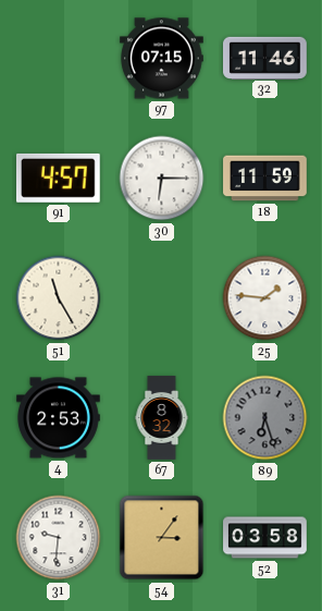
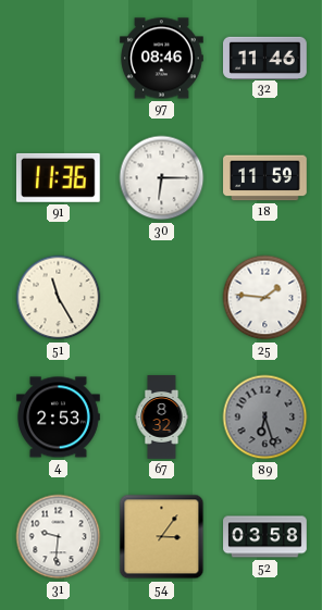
97: 07:15 -> 08:46 (162, 59)
91: 4:57 -> 11:36 (58, 177)
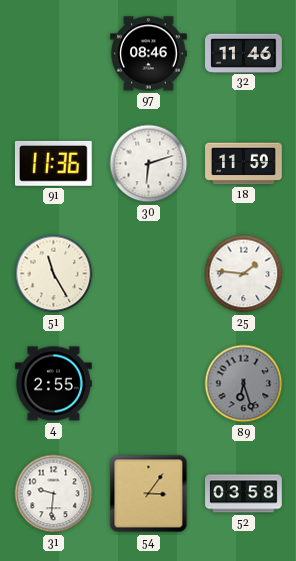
30: 6:15 -> 6:12 (149, 164)
4: 2:53 -> 2:55 (54, 384)
67: 8:32 -> none (162, 418)
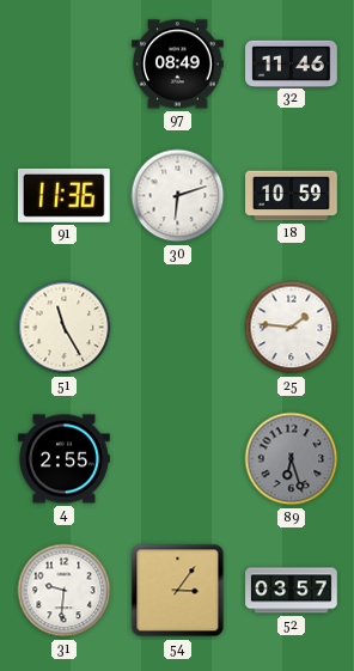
97: 08:46 -> 08:49 (178, 65)
18: 11:59 -> 10:59 (292, 196)
52: 03:58 -> 03:57 (292, 591)
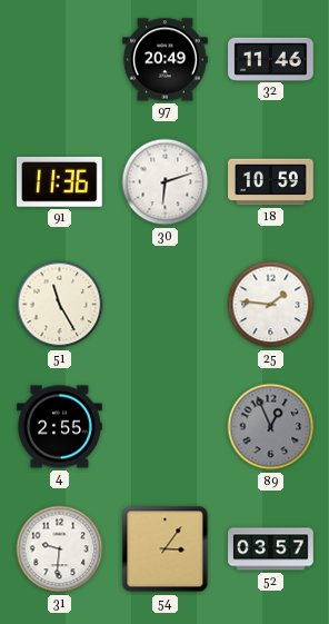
97: 08:49 -> 20:49 (166, 60)
89: 6:27 -> 12:56 (271, 427)
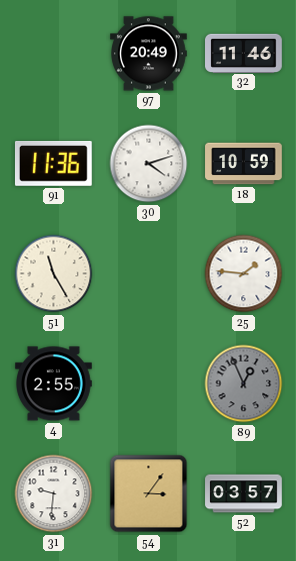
30: 6:12 -> 4:12 (149, 164)
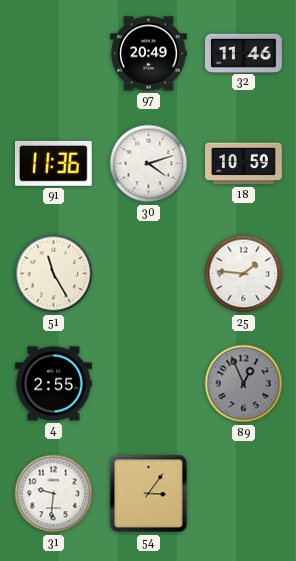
52: 03:57 -> none (244, 494)
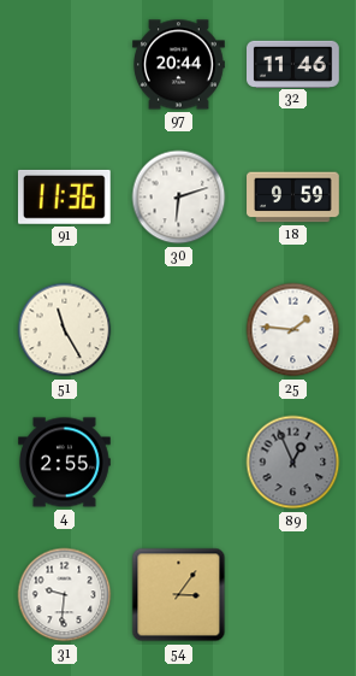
97: 20:49 -> 20:44 (179, 65)
30: 4:12 -> 6:12 (179, 198)
18: 10:59 -> 9:59 (293, 198)
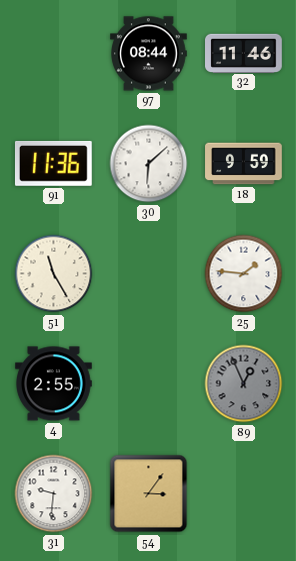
97: 20:44 -> 08:44 (149, 54)
30: 6:12 -> 6:08 (149, 164)
